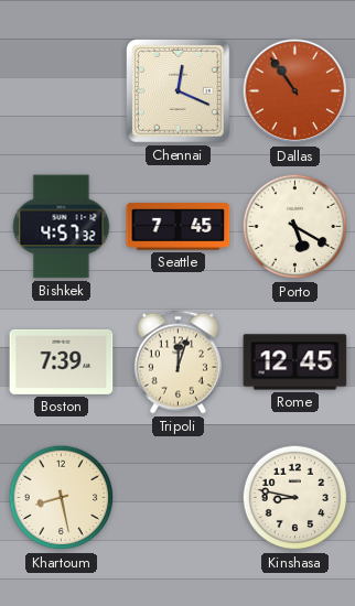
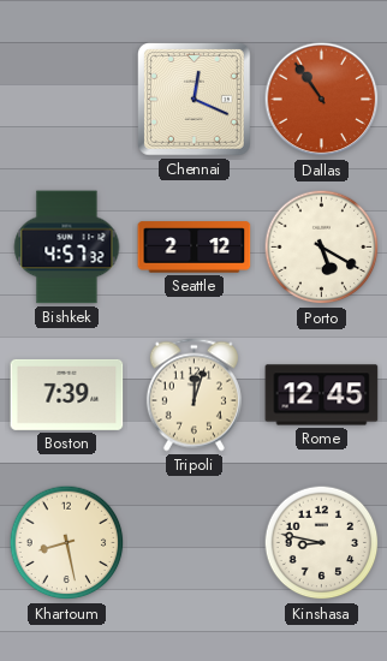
Seattle: 7:45 -> 2:12 (195, 248)
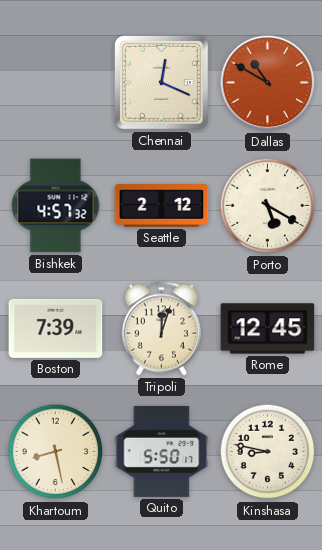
Dallas: 10:54 -> 10:50 (268, 83)
Quito: none -> 5:50 (162, 451)
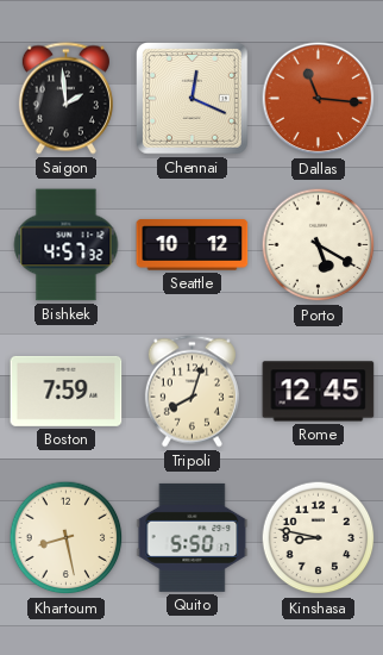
Saigon: none -> 1:59 (65, 99)
Dallas: 10:50 -> 11:16 (319, 99)
Seattle: 2:12 -> 10:12 (193, 245)
Boston: 7:39 -> 7:59 (67, 391)
Tripoli: 12:03 -> 8:03 (191, 392)
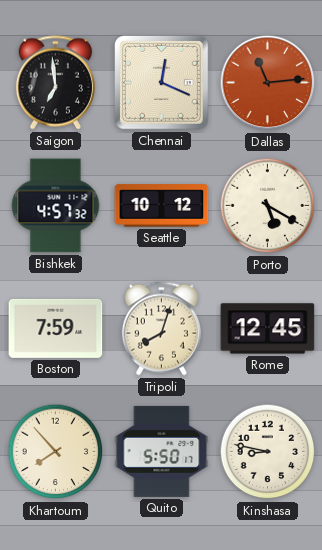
Saigon: 1:59 -> 6:59 (55, 83)
Dallas: 11:16 -> 11:14 (268, 83)
Khartoum: 8:28 -> 7:53 (56, 452)
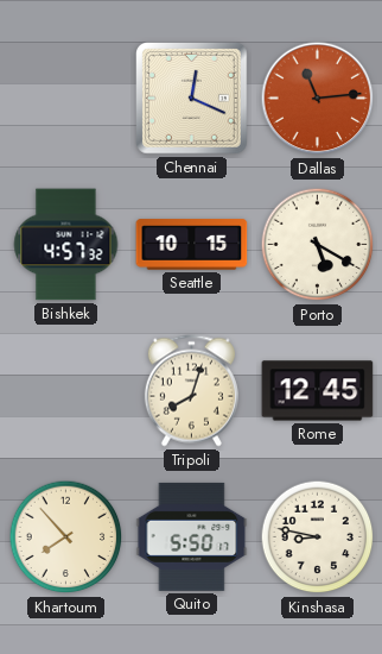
Saigon: 6:59 -> none (55, 83)
Seattle: 10:12 -> 10:15 (192, 245)
Boston: 7:59 -> none (56, 328)
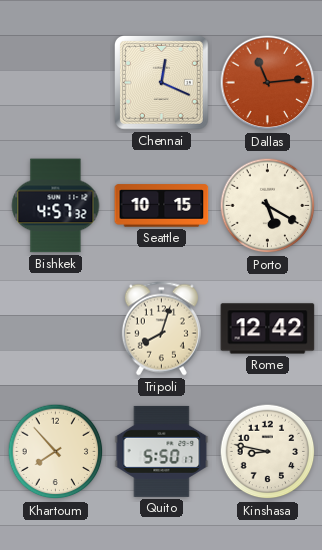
Rome: 12:45 -> 12:42 (268, 329)
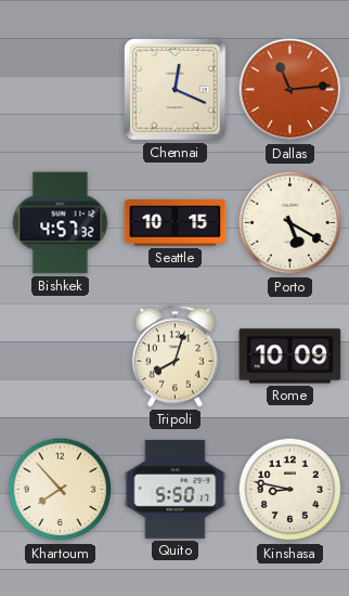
Rome: 12:42 -> 10:09 (290, 357)
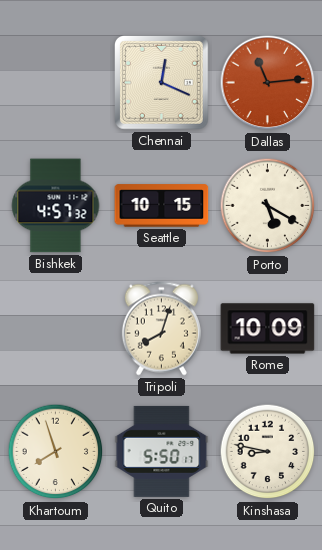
Khartoum: 7:53 -> 7:57 (56, 452)
